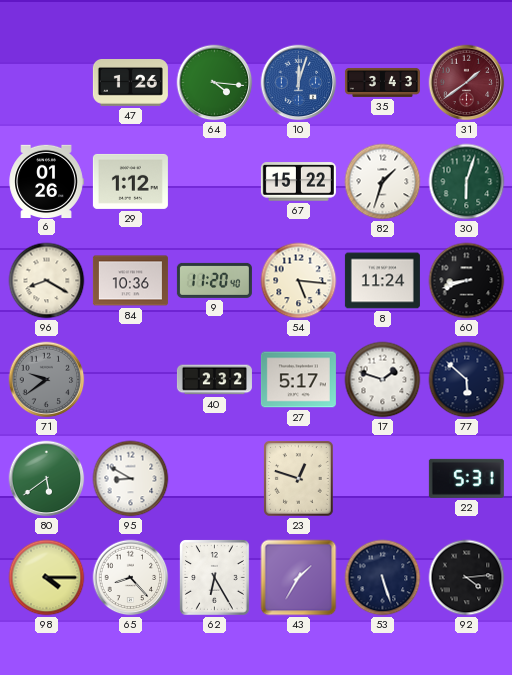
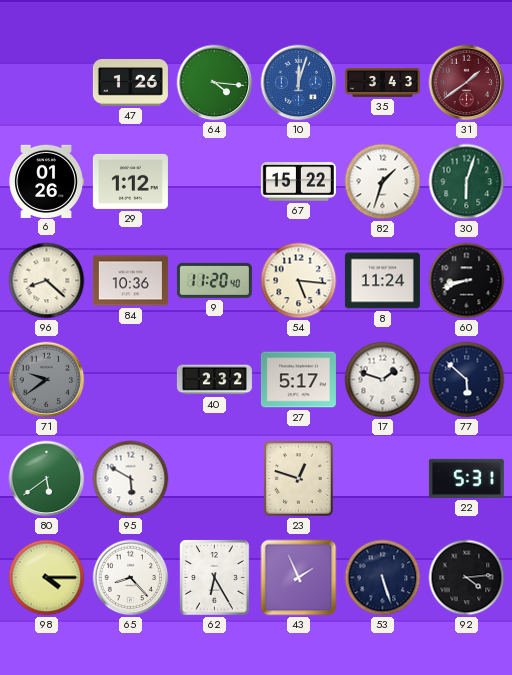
96: 8:20 -> 8:22 (47, 281)
95: 8:50 -> 5:50 (131, 479)
43: 1:35 -> 1:56 (299, 578)
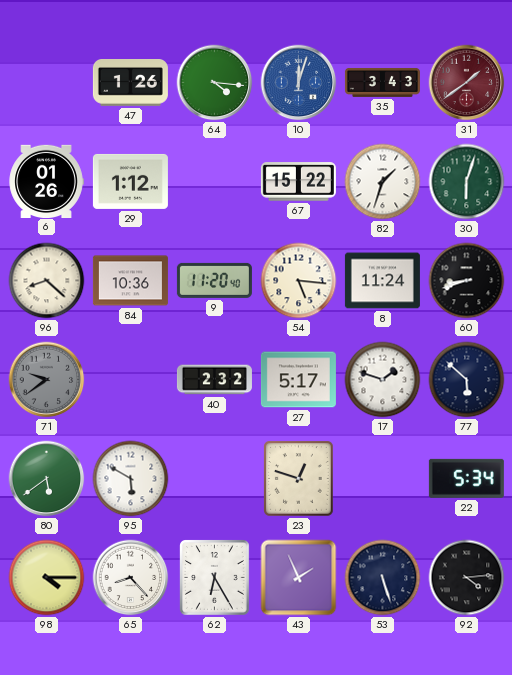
22: 5:31 -> 5:34 (466, 478)
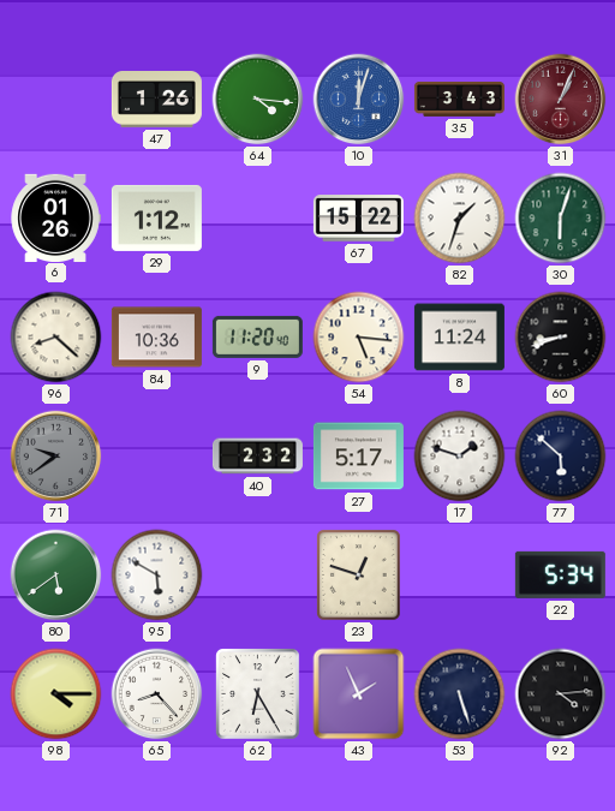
31: 1:39 -> 1:04 (561, 100)
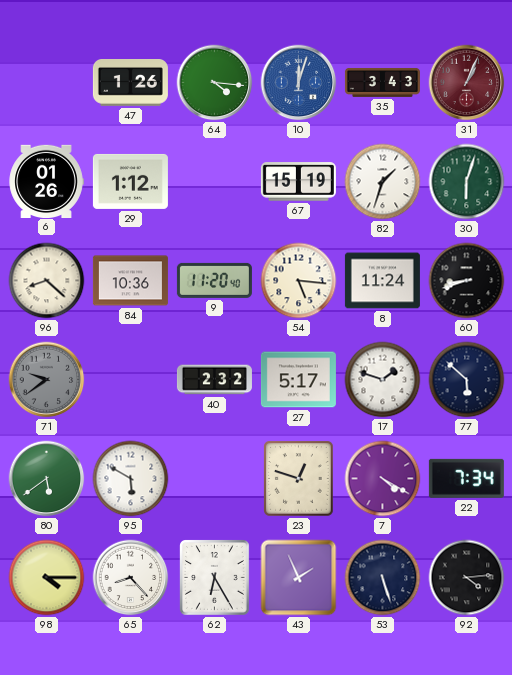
67: 15:22 -> 15:19 (298, 182)
7: none -> 4:20 (383, 479)
22: 5:34 -> 7:34 (466, 478)
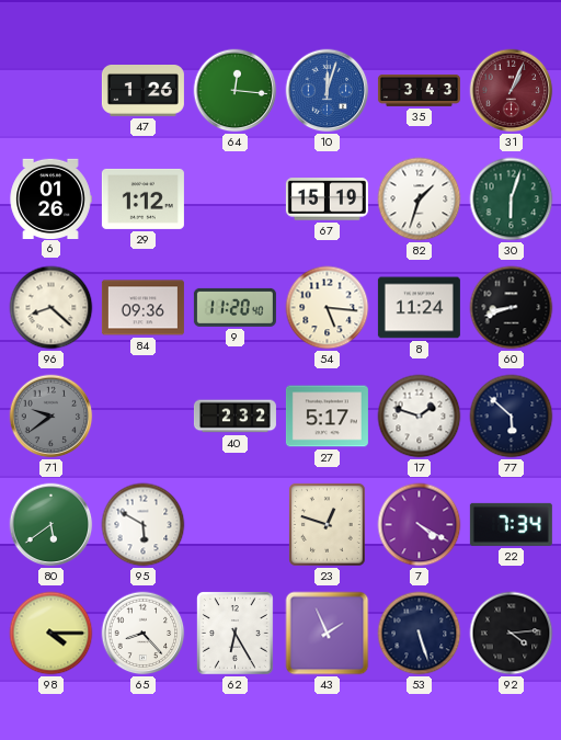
64: 4:16 -> 12:16 (236, 91)
84: 10:36 -> 09:36 (142, 308)
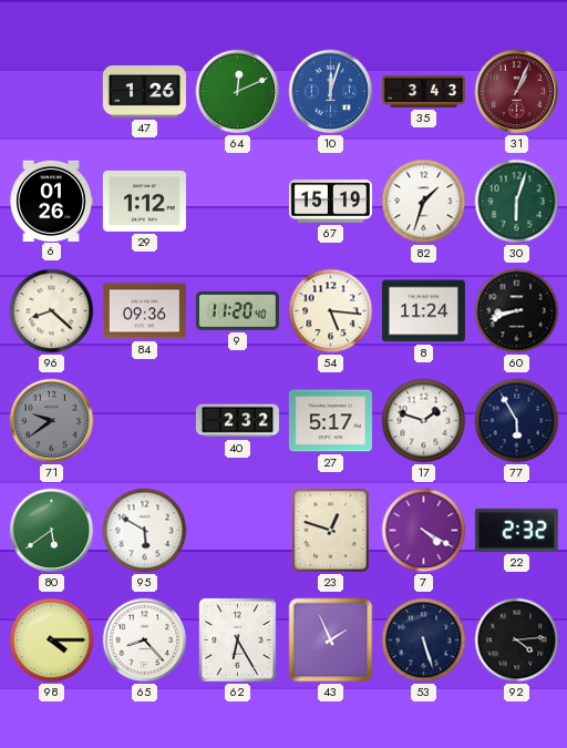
64: 12:16 -> 12:11 (238, 92)
77: 5:52 -> 5:55 (517, 421)
22: 7:34 -> 2:32 (516, 530)
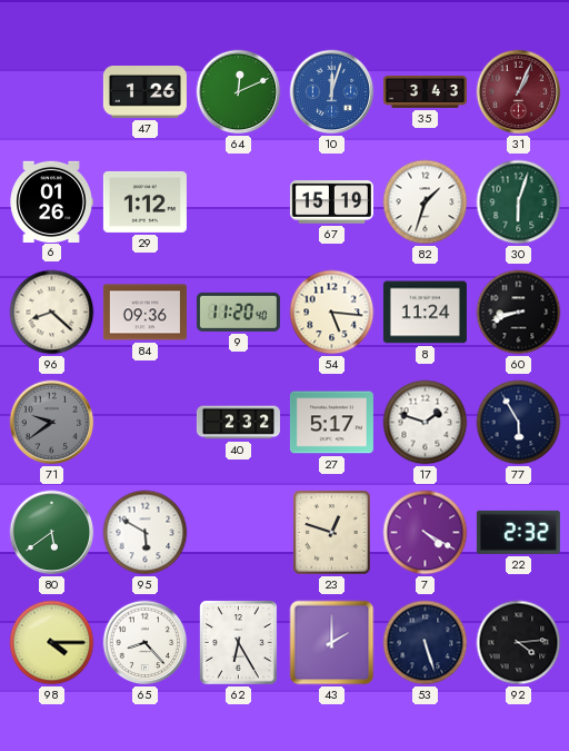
43: 1:56 -> 2:00 (332, 643)
